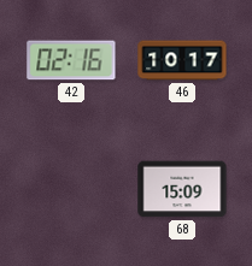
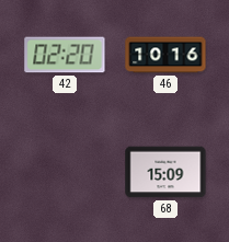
42: 02:16 -> 02:20 (65, 55)
46: 10:17 -> 10:16 (165, 55)
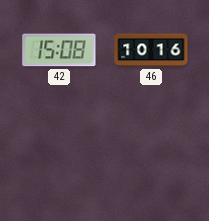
42: 02:20 -> 15:08 (59, 50)
68: 15:09 -> none (165, 172)
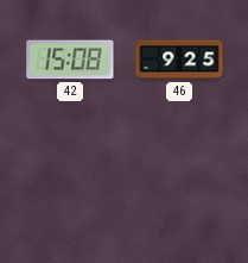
46: 10:16 -> 9:25 (179, 60)
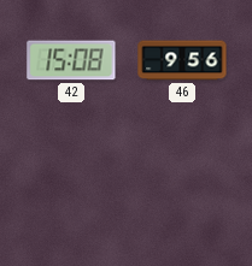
46: 9:25 -> 9:56 (182, 60)
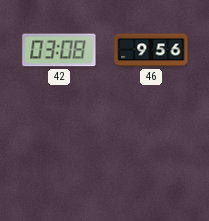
42: 15:08 -> 03:08 (59, 50)
